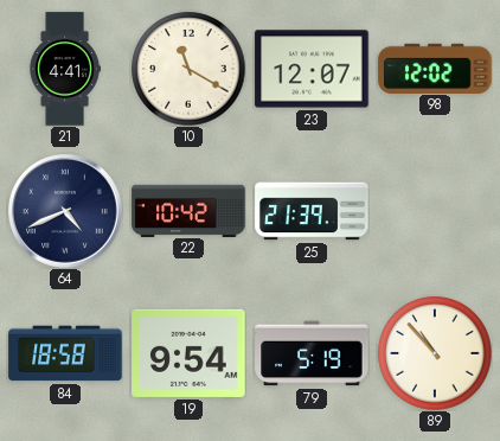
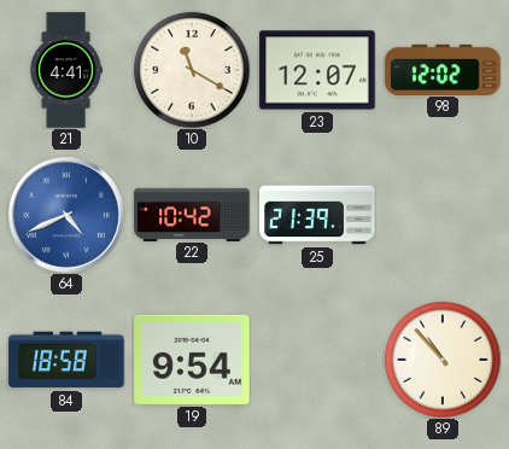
64 dial: navy -> blue (66, 215)
79: 5:19 -> none (312, 353)
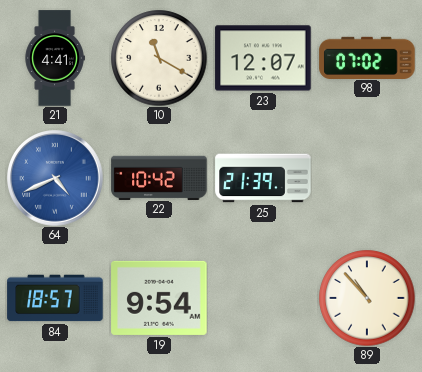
98: 12:02 -> 07:02 (367, 57)
84: 18:58 -> 18:57 (55, 298)
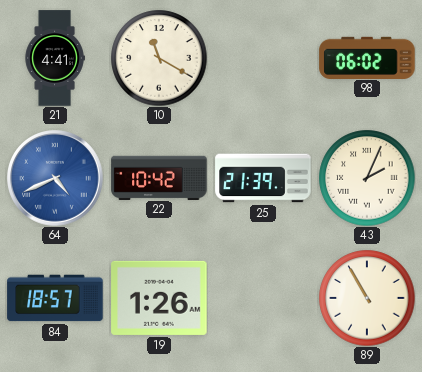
23: 12:07 -> none (263, 58)
98: 07:02 -> 06:02 (367, 57)
43: none -> 2:04 (367, 178)
19: 9:54 -> 1:26 (159, 298)
89: 10:53 -> 10:55 (367, 298)
